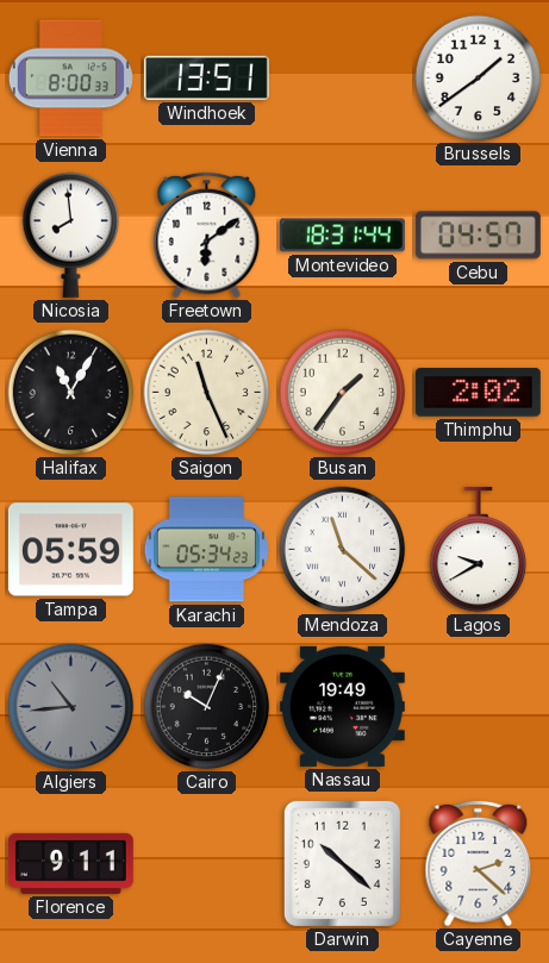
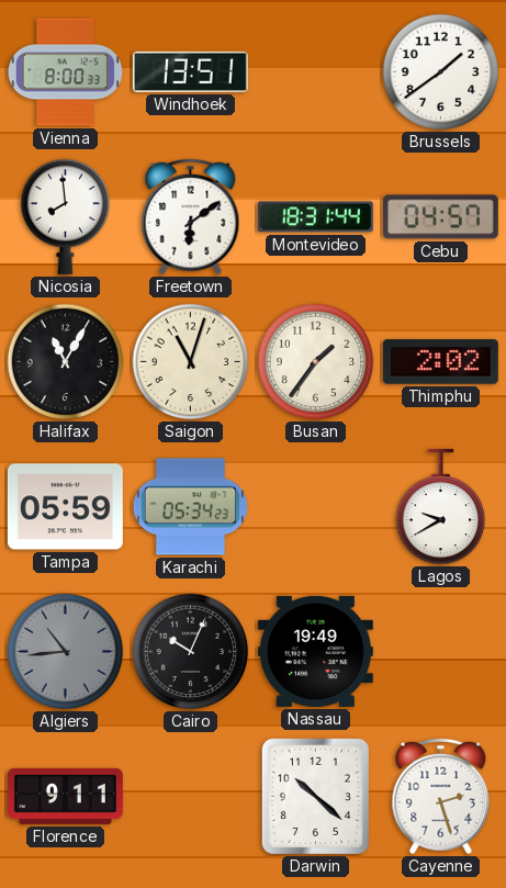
Saigon: 11:26 -> 11:03 (191, 362)
Mendoza: 11:22 -> none (343, 550)
Cayenne: 2:22 -> 2:27 (441, 797)
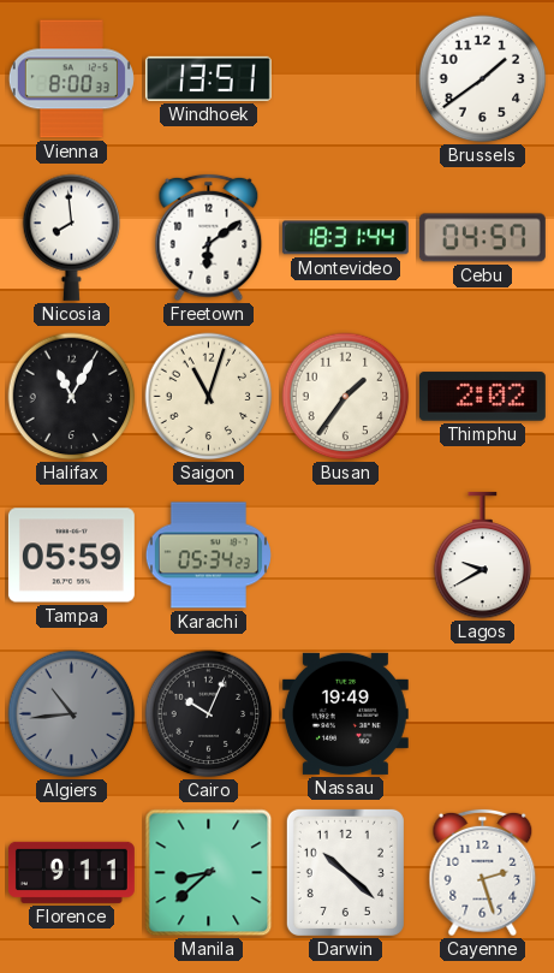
Manila: none -> 8:38 (209, 873)
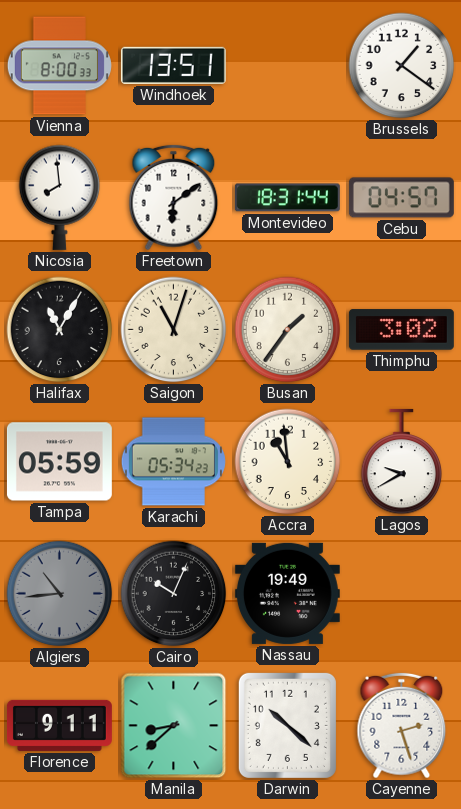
Brussels: 1:39 -> 1:21 (402, 66)
Thimphu: 2:02 -> 3:02 (401, 330)
Accra: none -> 10:59 (288, 462)
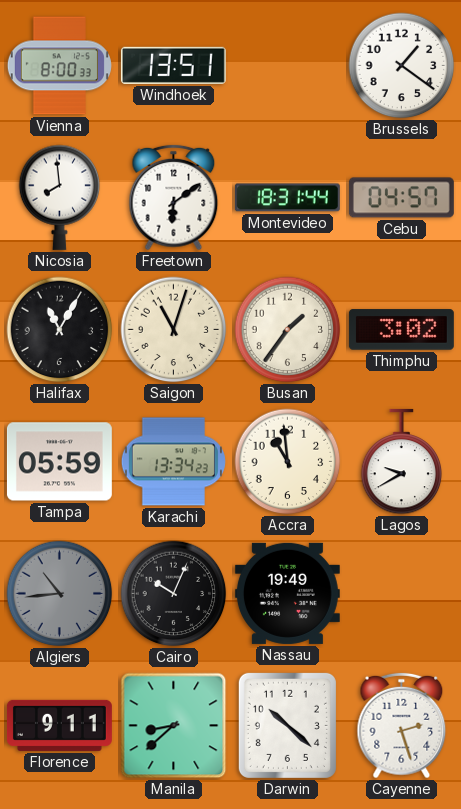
Karachi: 05:34 -> 13:34 (173, 462)
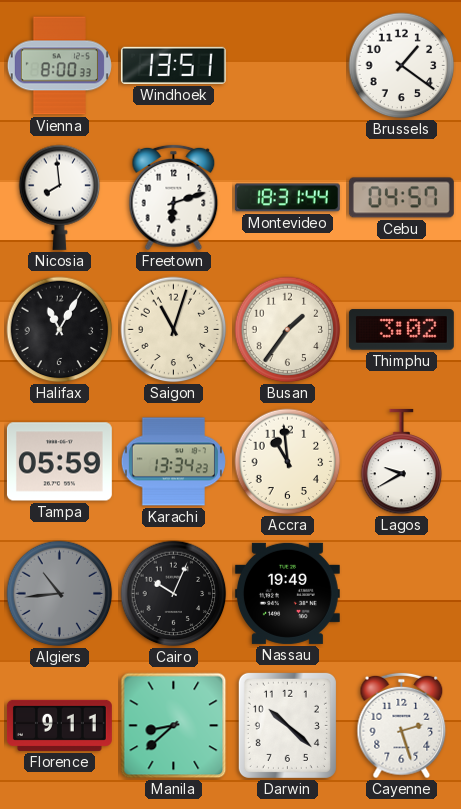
Freetown: 6:09 -> 6:12 (174, 198)
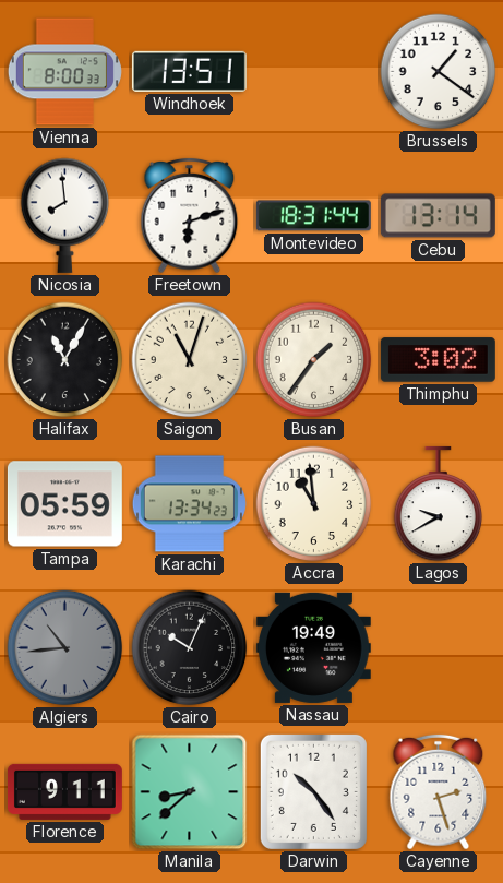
Cebu: 04:57 -> 13:14 (438, 216)
Darwin: 10:22 -> 10:24 (313, 791)
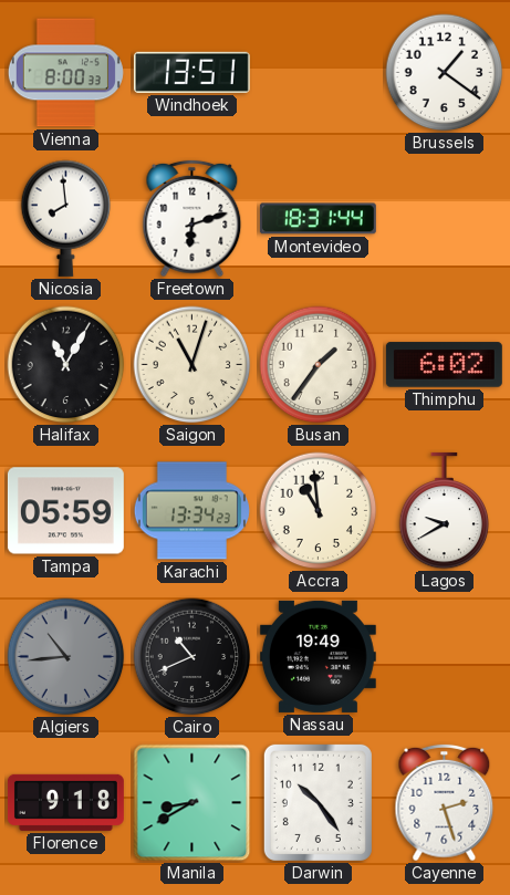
Cebu: 13:14 -> none (438, 216)
Thimphu: 3:02 -> 6:02 (444, 365)
Cairo: 10:04 -> 10:41 (192, 657)
Florence: 9:11 -> 9:18 (65, 802)
Manila: 8:38 -> 8:40 (192, 803)
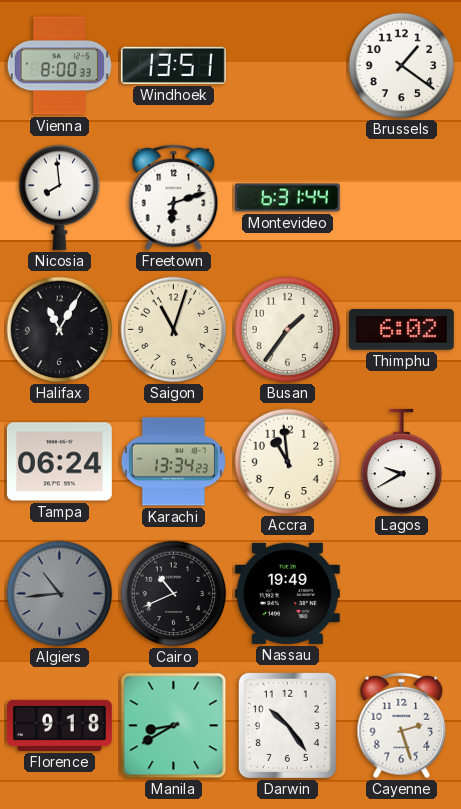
Montevideo: 18:31 -> 6:31 (287, 198)
Tampa: 05:59 -> 06:24 (59, 462)
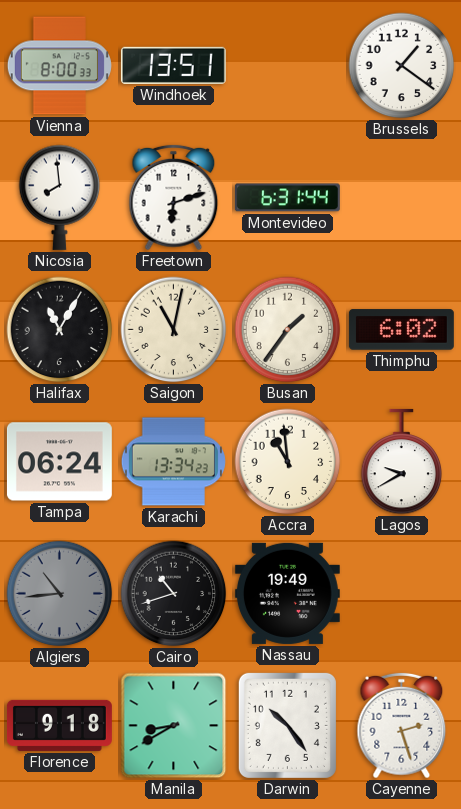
Saigon: 11:03 -> 11:02 (174, 330)
Cairo: 10:41 -> 10:42 (174, 594)
